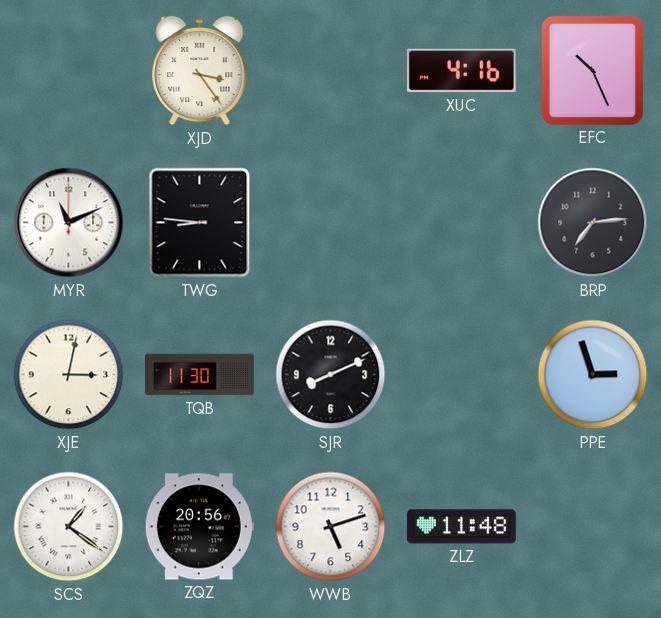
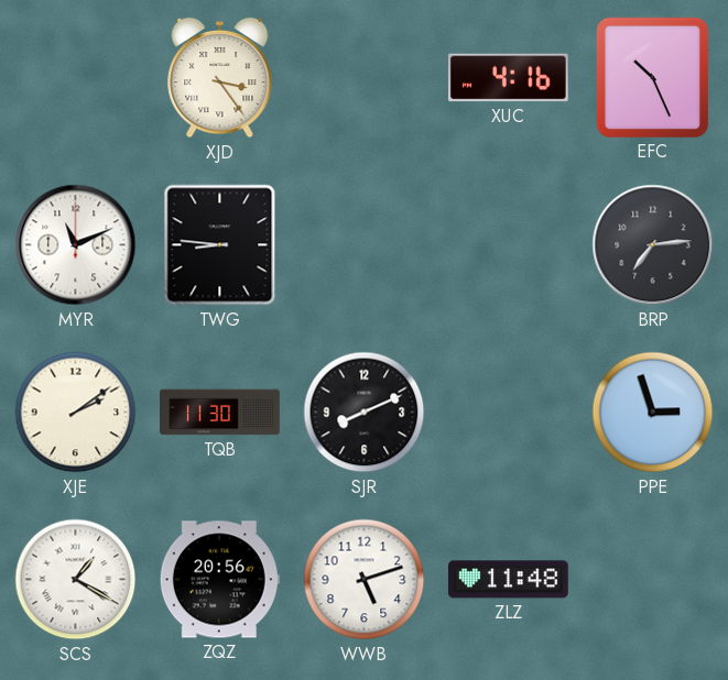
XJE: 3:02 -> 2:09 (76, 413)
SCS: 1:21 -> 1:20 (76, 580)
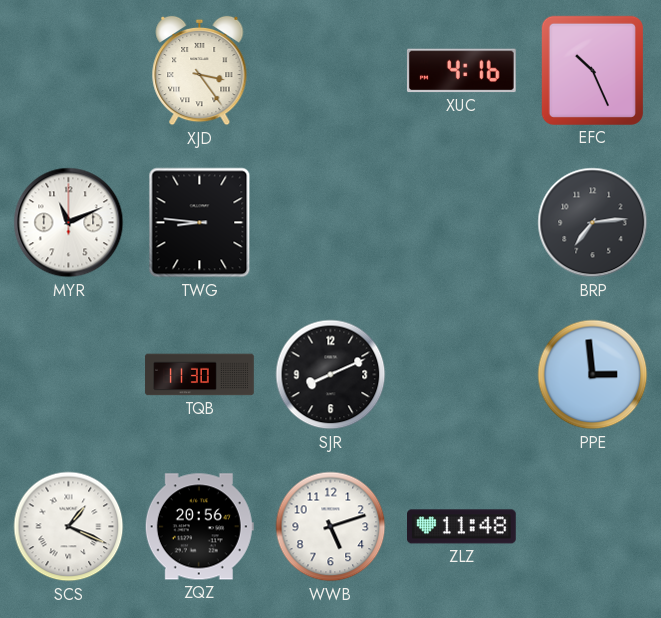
XJE: 2:09 -> none (76, 413)
PPE: 2:57 -> 2:59 (593, 375)
SCS: 1:20 -> 1:19 (69, 527)
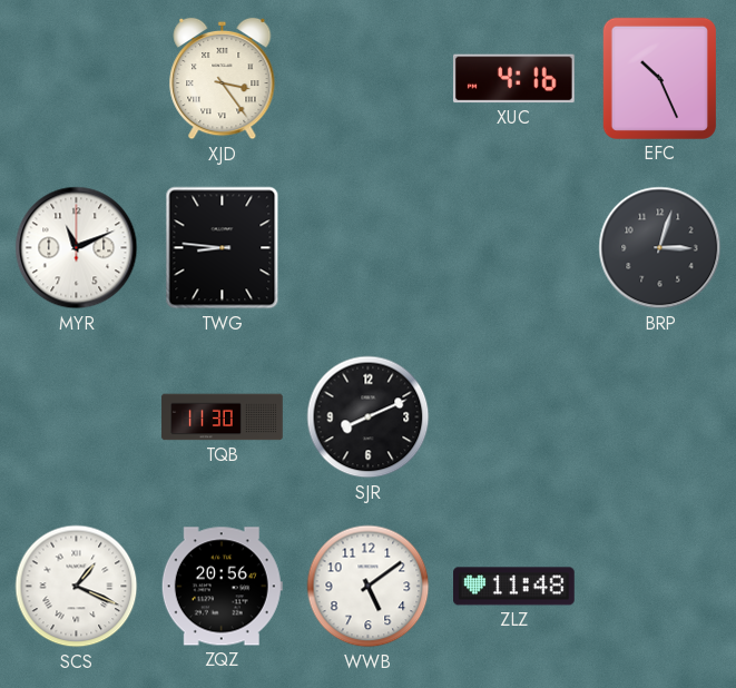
BRP: 7:14 -> 3:03 (660, 248)
PPE: 2:59 -> none (593, 375)
WWB: 5:12 -> 5:09 (369, 587)
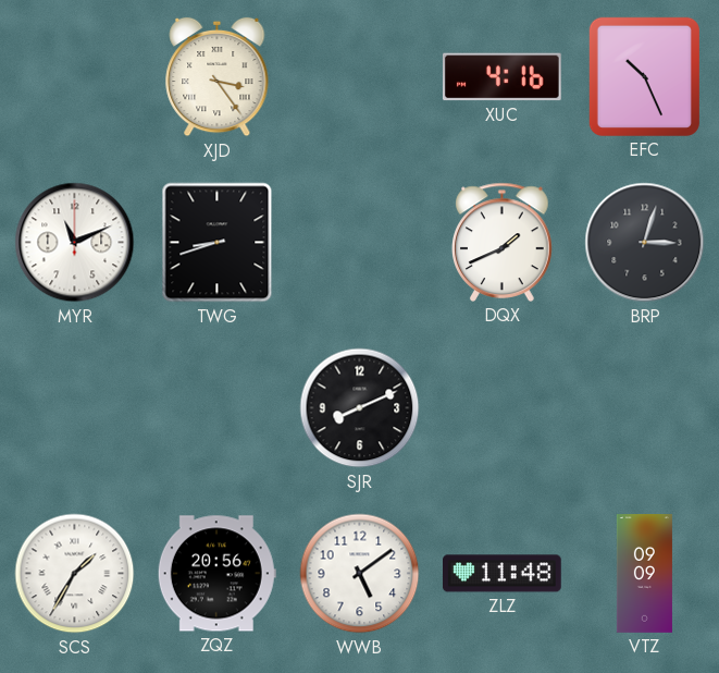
TWG: 8:46 -> 8:42 (218, 243)
DQX: none -> 1:41 (503, 242)
TQB: 11:30 -> none (223, 417)
SCS: 1:19 -> 1:35 (75, 574)
VTZ: none -> 09:09 (644, 574)
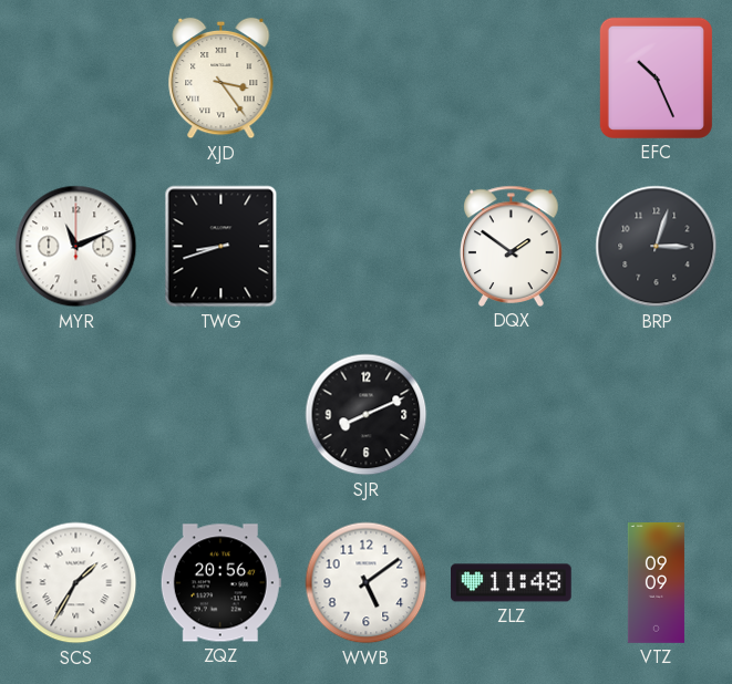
XUC: 4:16 -> none (501, 77)
DQX: 1:41 -> 1:51 (512, 246)
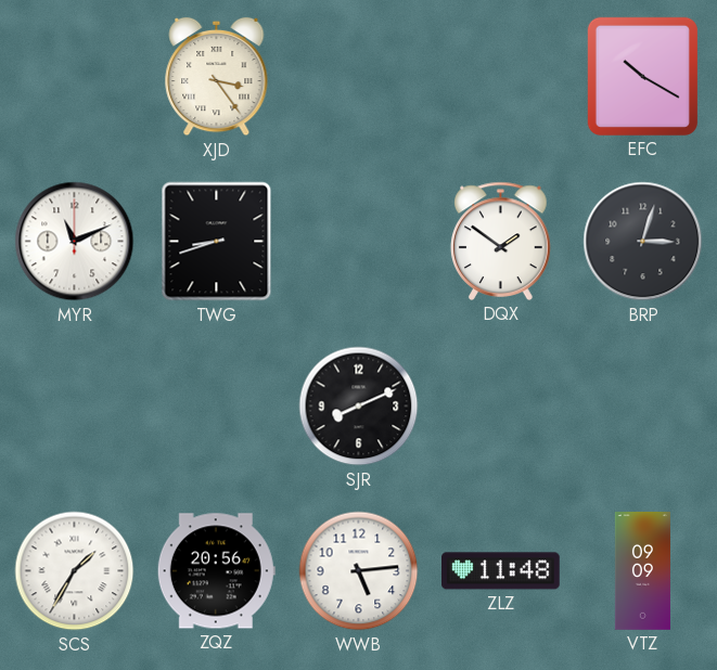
EFC: 10:26 -> 10:20 (642, 76)
WWB: 5:09 -> 5:14 (359, 571)
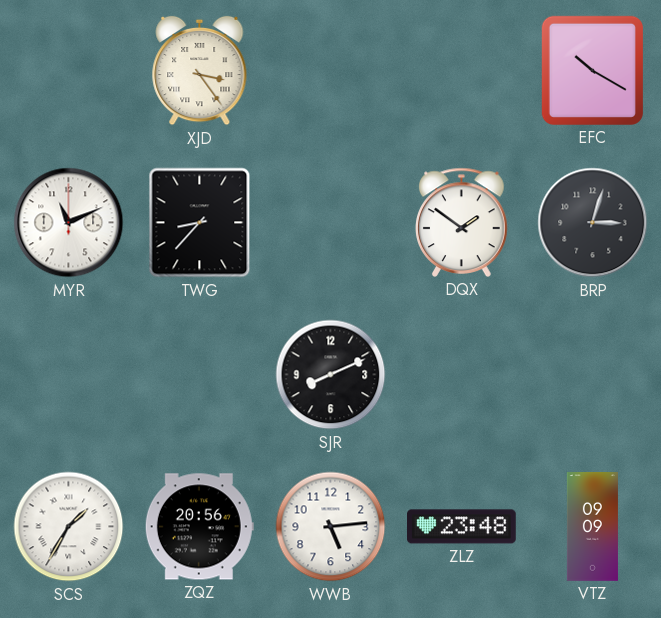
TWG: 8:42 -> 8:37 (200, 223)
ZLZ: 11:48 -> 23:48 (462, 527)
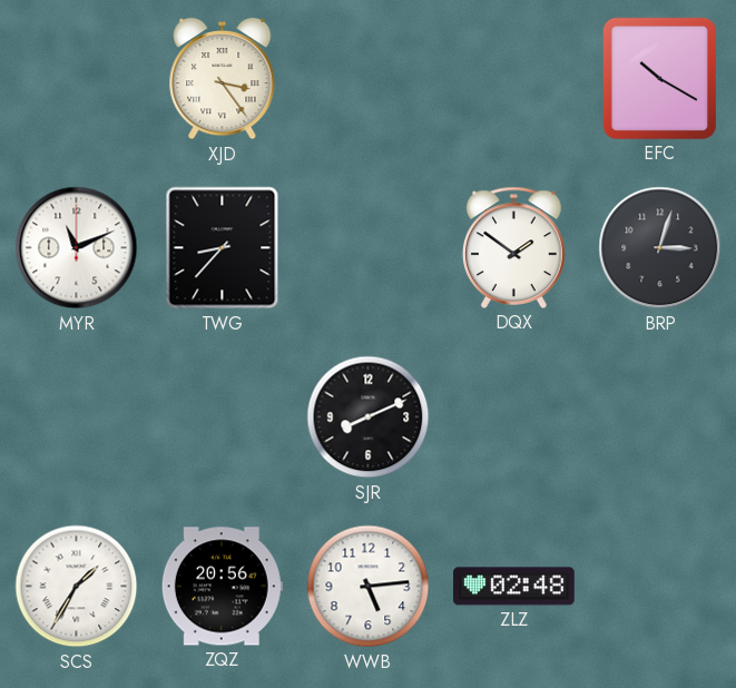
ZLZ: 23:48 -> 02:48 (514, 587)
VTZ: 09:09 -> none (592, 527)
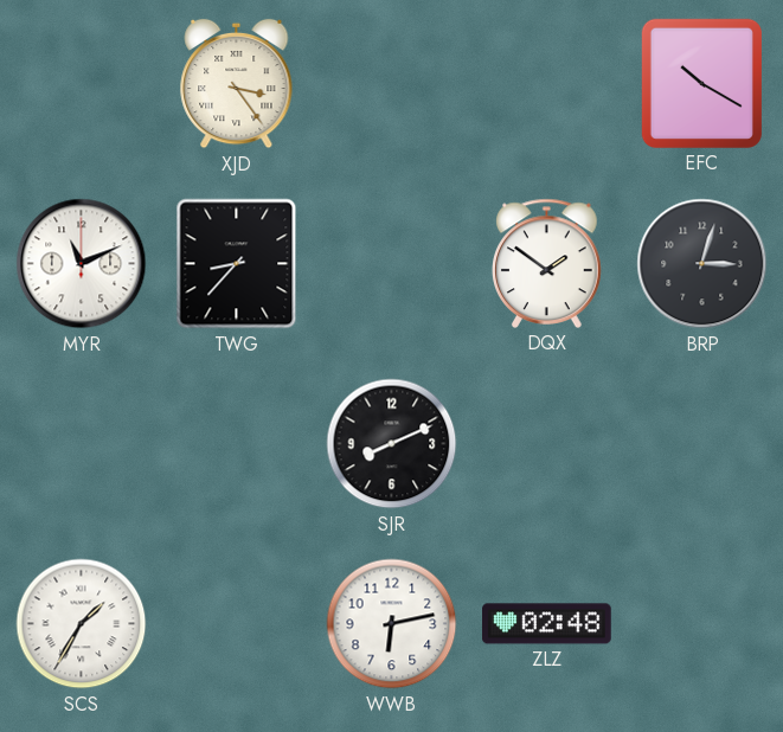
ZQZ: 20:56 -> none (222, 587)
WWB: 5:14 -> 6:13 (392, 624)
